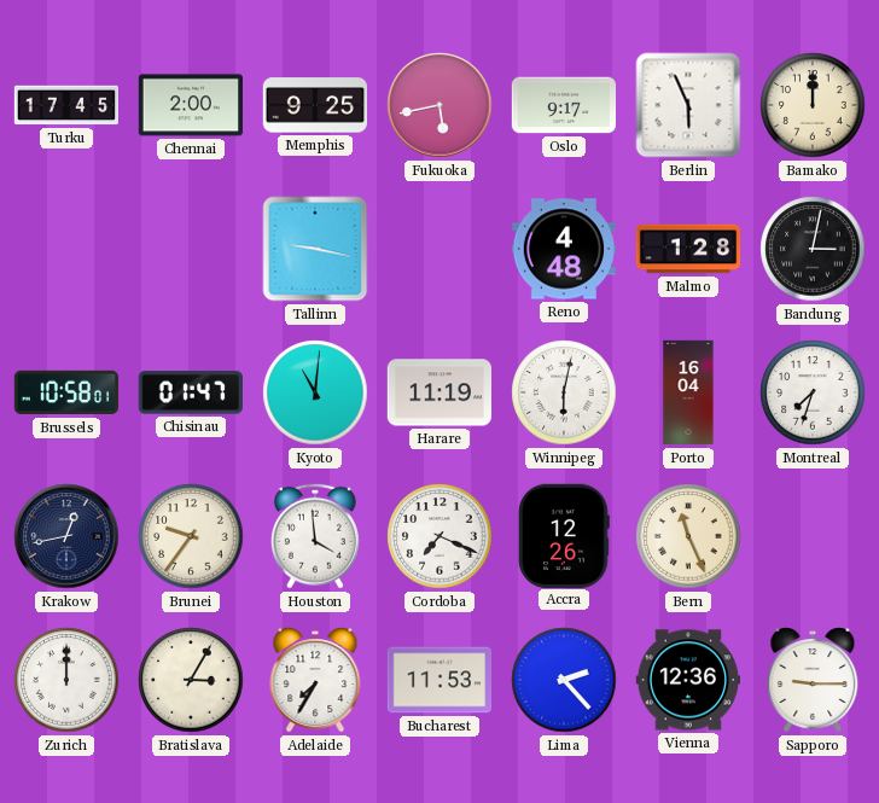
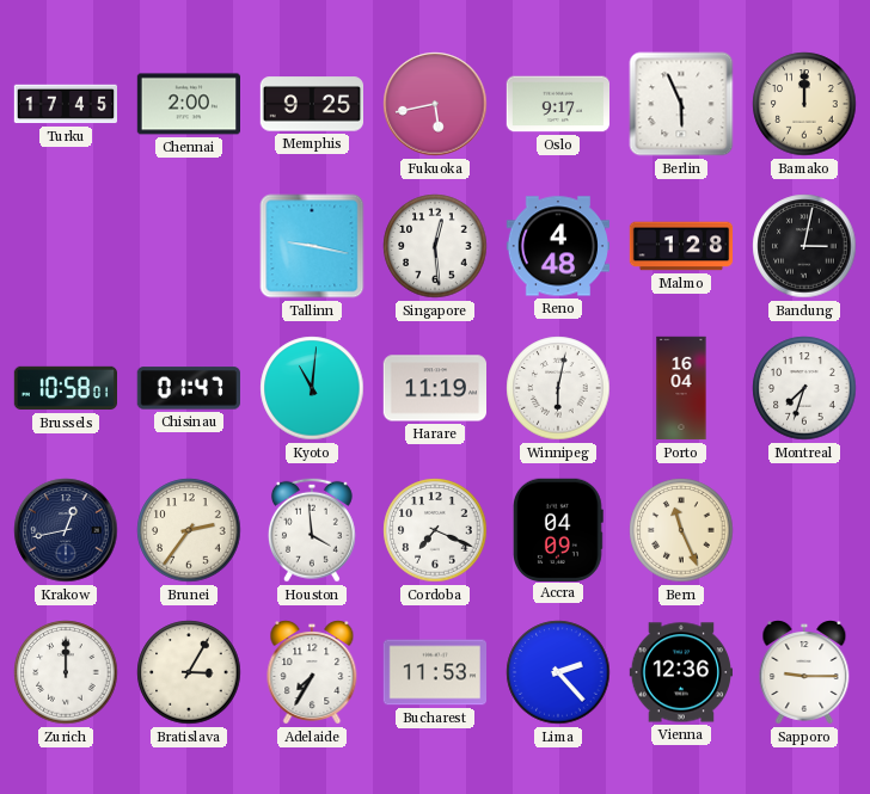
Singapore: none -> 12:29 (435, 246)
Brunei: 9:36 -> 2:36 (189, 530)
Accra: 12:26 -> 04:09 (558, 529)
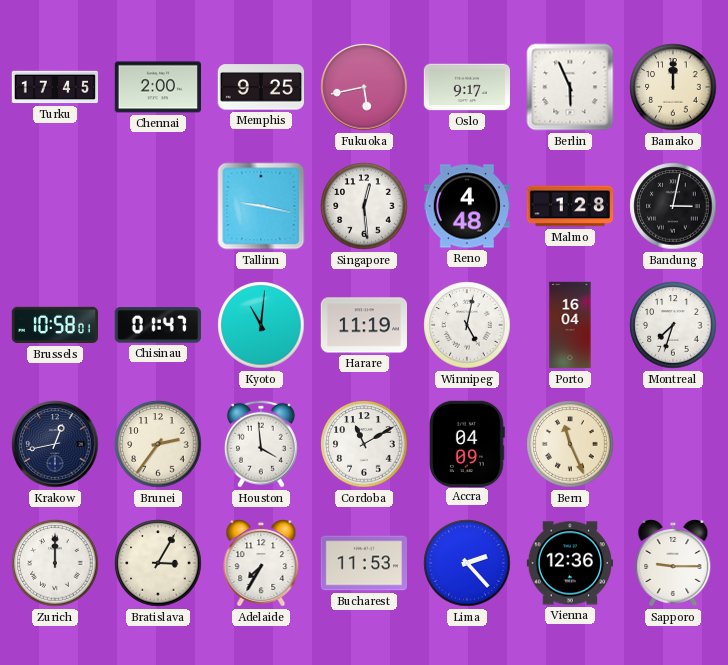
Winnipeg: 6:02 -> 5:02 (467, 325)
Cordoba: 7:19 -> 11:10 (364, 444)
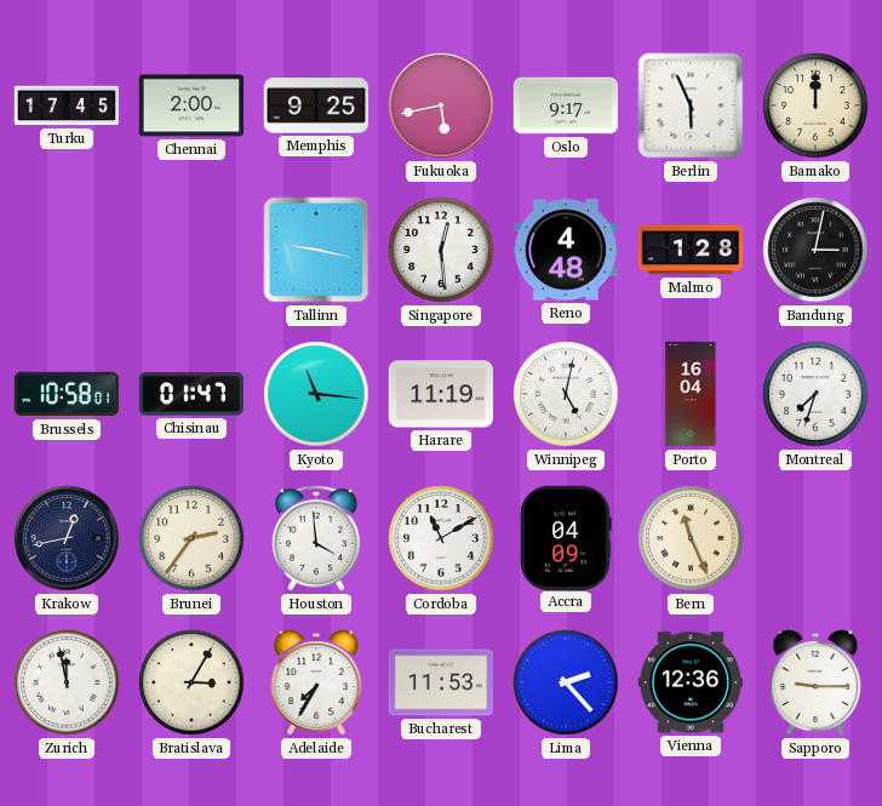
Kyoto: 11:01 -> 11:16 (316, 394)
Zurich: 12:00 -> 11:58 (67, 682)
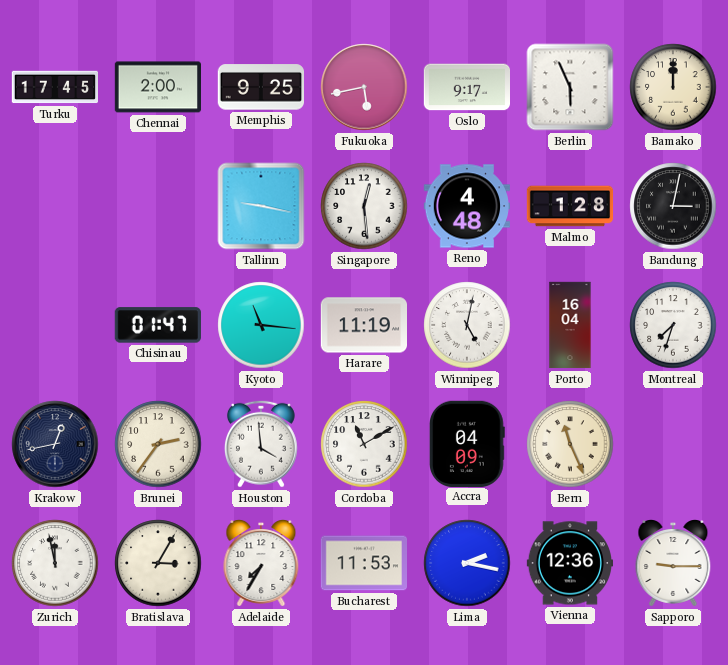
Brussels: 10:58 -> none (65, 394)
Lima: 2:23 -> 2:17 (467, 563)
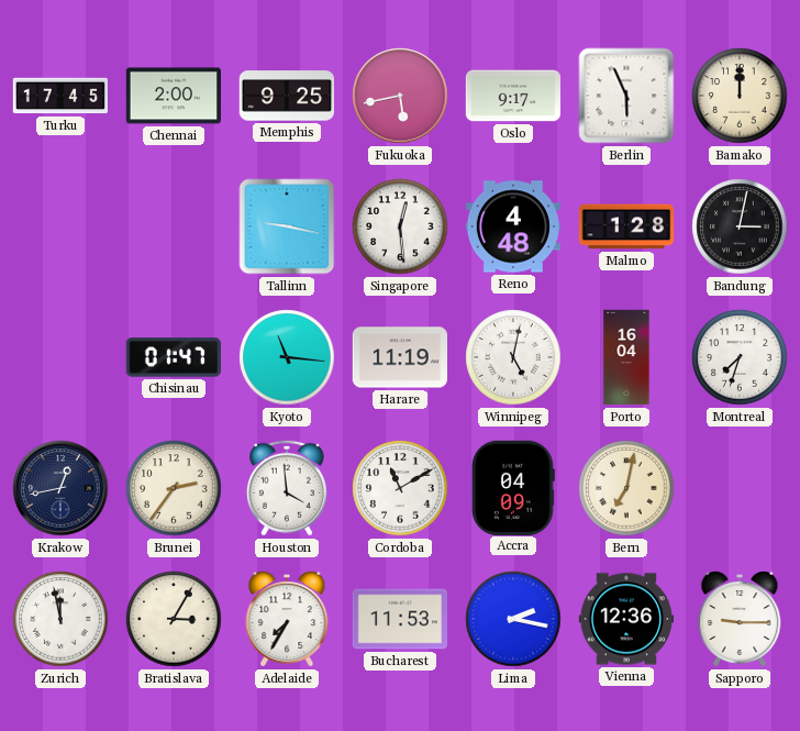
Bern: 11:26 -> 7:02 (626, 488)
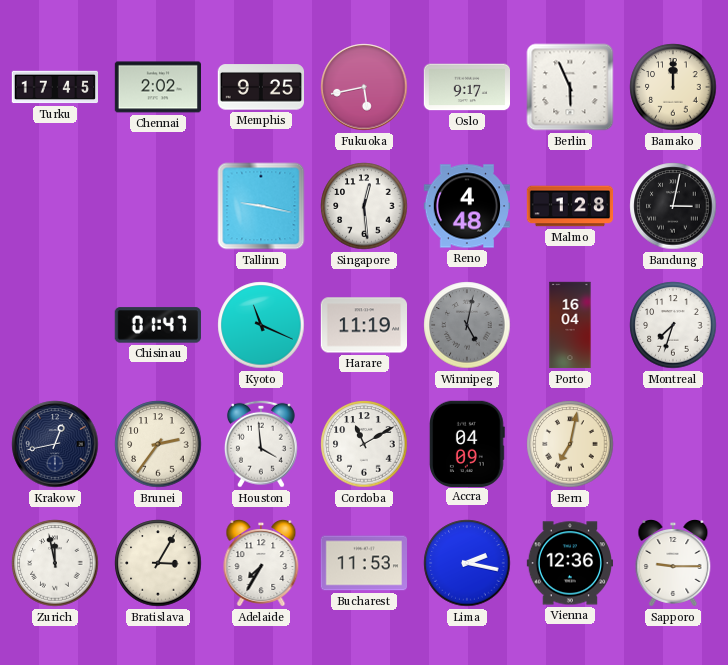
Chennai: 2:00 -> 2:02 (157, 87)
Kyoto: 11:16 -> 11:19 (261, 325)
Winnipeg dial: white -> grey (467, 325)
